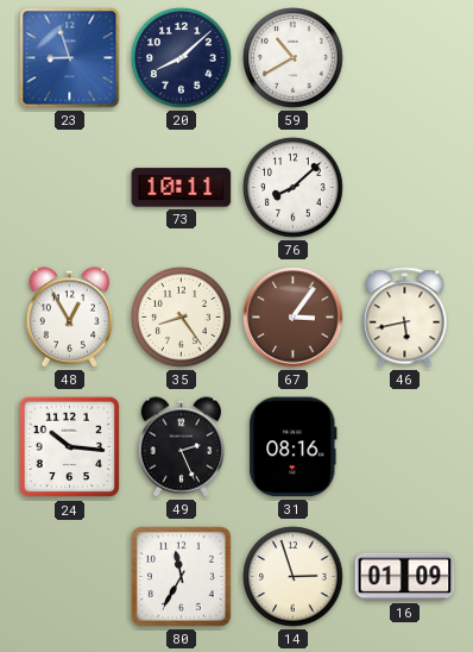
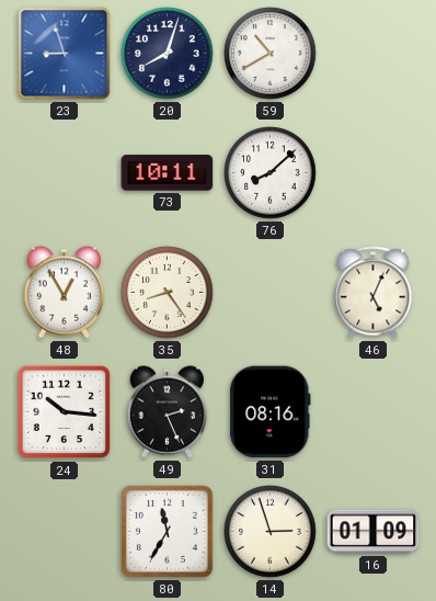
20: 8:08 -> 8:03 (168, 54)
67: 3:06 -> none (294, 318)
46: 5:43 -> 5:04 (374, 293)
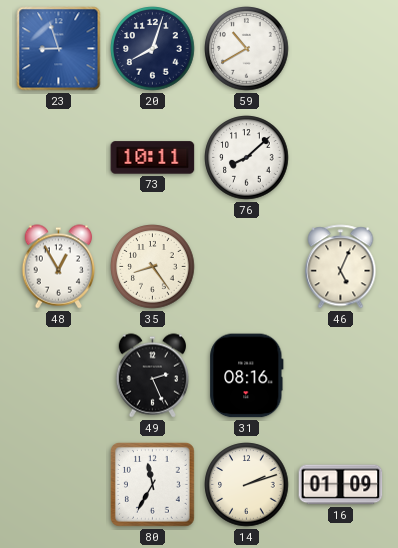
24: 10:16 -> none (65, 412)
14: 2:57 -> 2:12 (247, 485)
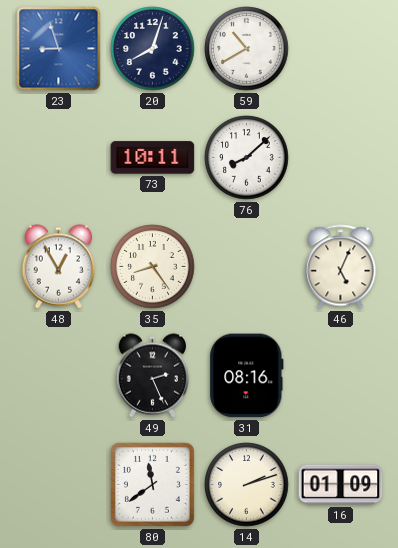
80: 11:35 -> 11:39 (152, 484)
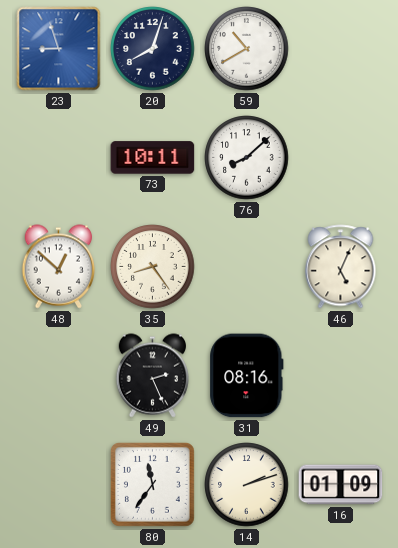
48: 12:55 -> 12:52 (59, 267)
80: 11:39 -> 11:36 (152, 484)
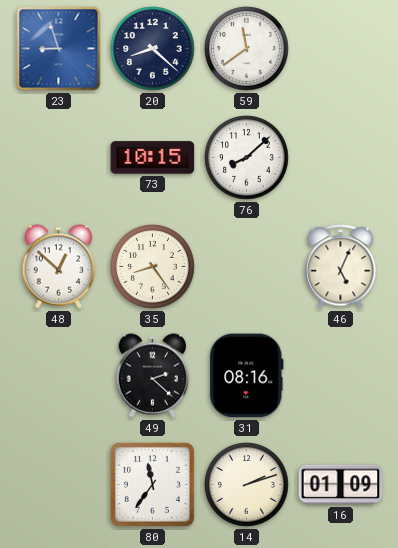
20: 8:03 -> 8:22 (153, 49)
59: 10:40 -> 11:39 (247, 49)
73: 10:11 -> 10:15 (153, 158)
49: 2:26 -> 2:22 (153, 376)
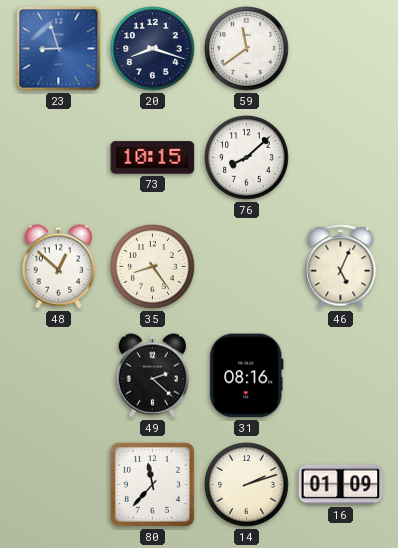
20: 8:22 -> 8:18 (153, 49)
80: 11:36 -> 11:37 (152, 484)
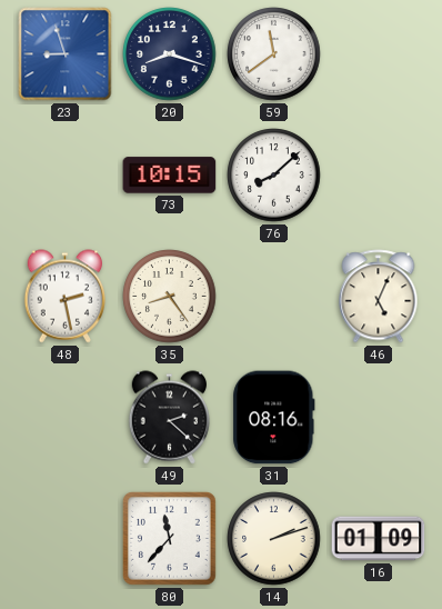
48: 12:52 -> 2:28 (66, 297)
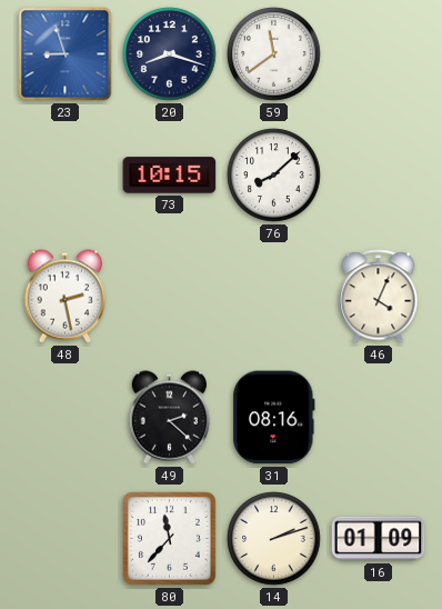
35: 8:24 -> none (170, 297)
46: 5:04 -> 4:04 (379, 297)
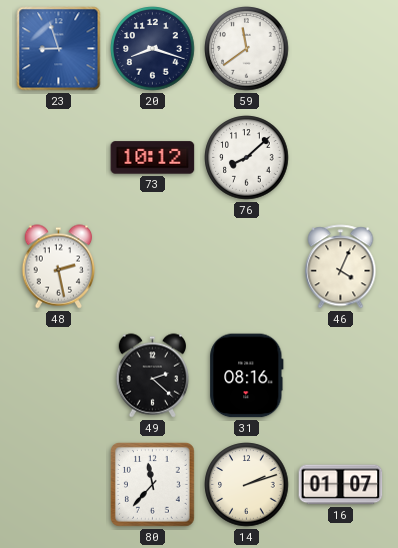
73: 10:15 -> 10:12 (153, 158)
16: 01:09 -> 01:07 (341, 485)
